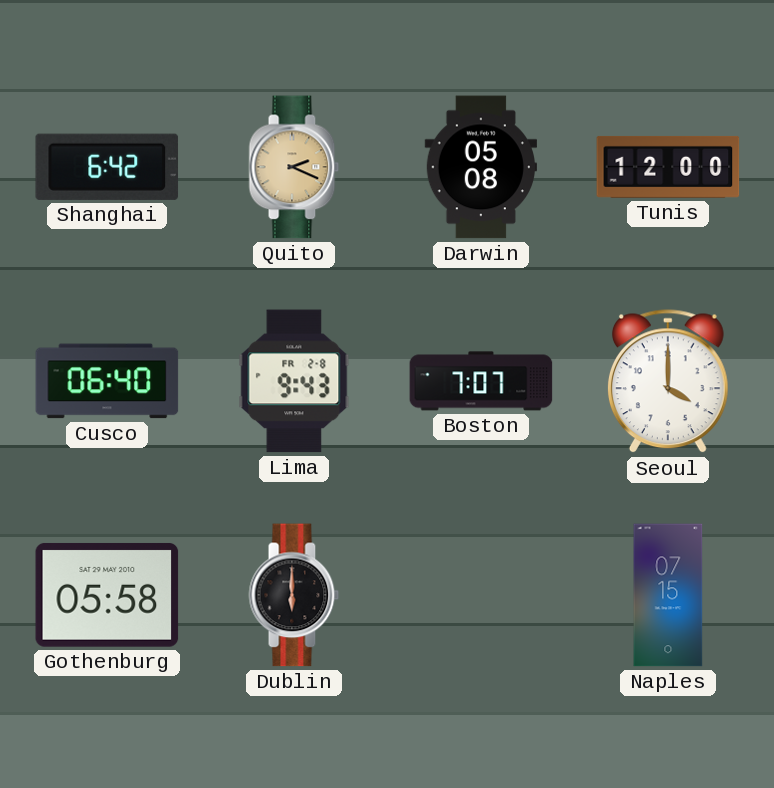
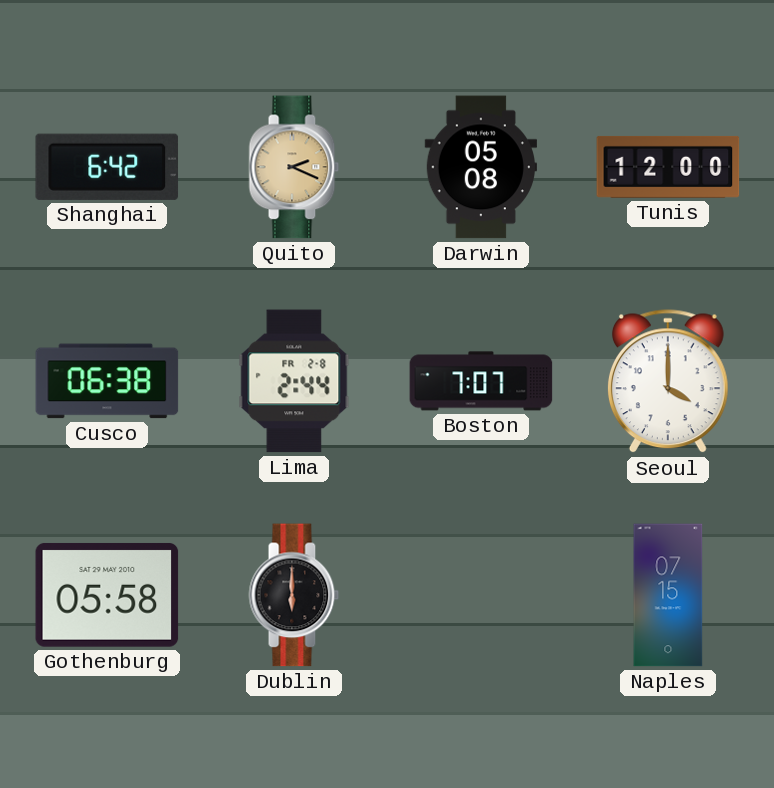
Cusco: 06:40 -> 06:38 (107, 381)
Lima: 9:43 -> 2:44 (294, 381)
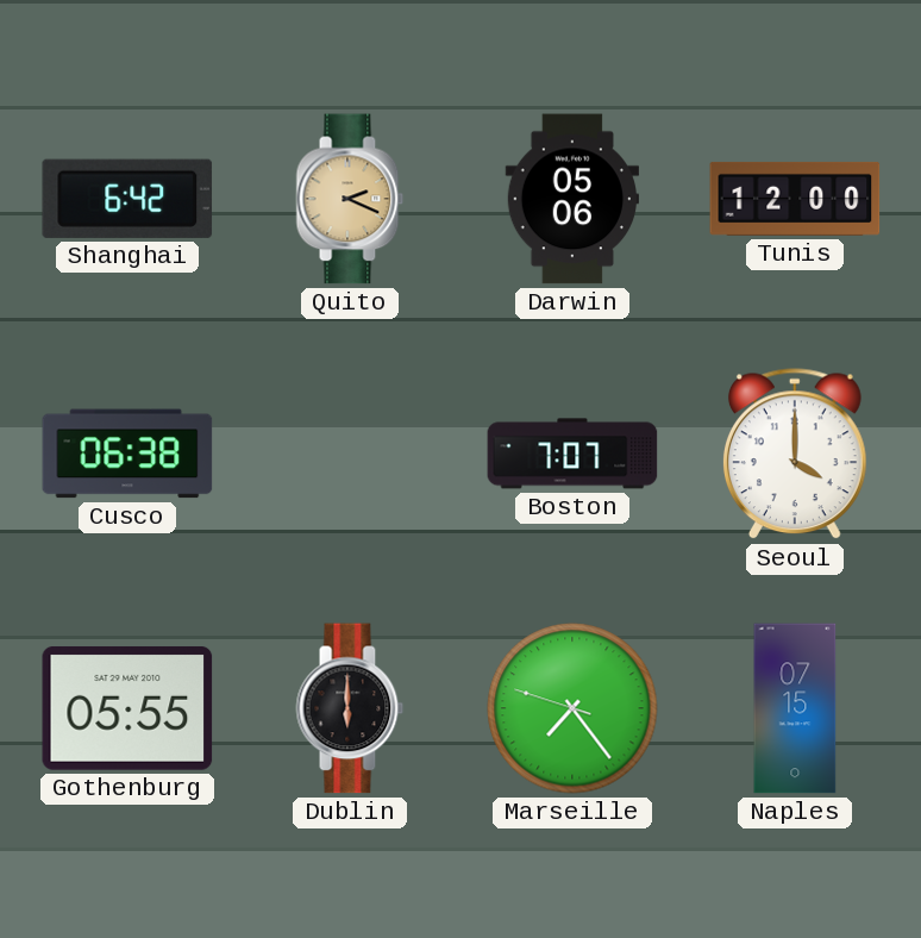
Darwin: 05:08 -> 05:06 (571, 199)
Lima: 2:44 -> none (294, 381)
Gothenburg: 05:58 -> 05:55 (127, 708)
Marseille: none -> 7:23 (572, 708)
